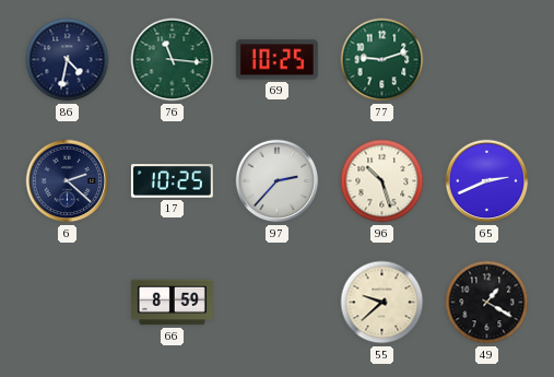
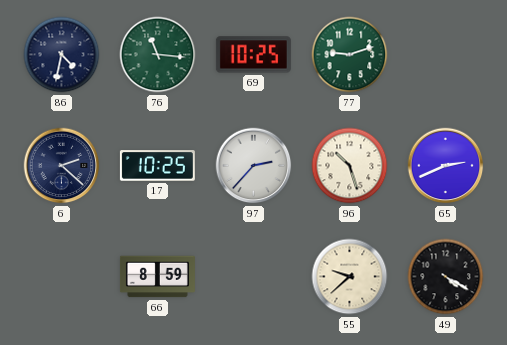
49: 1:20 -> 4:20 (446, 277)
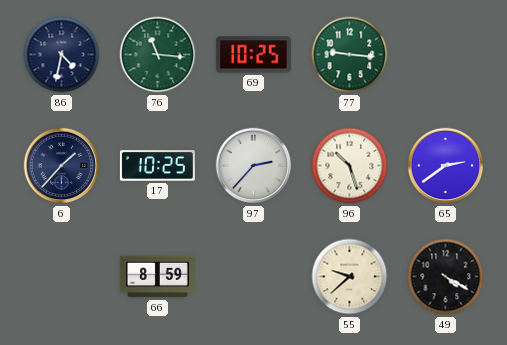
77: 9:12 -> 9:16 (350, 55)
6: 2:22 -> 1:37 (62, 166)
65: 2:41 -> 2:39 (446, 166)
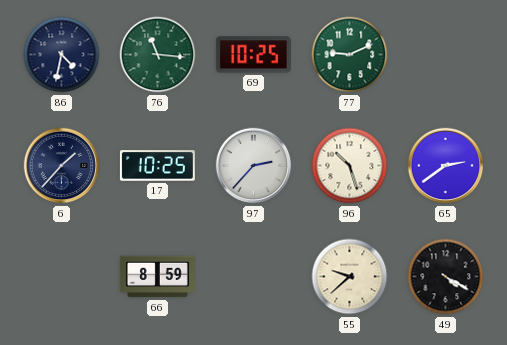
77: 9:16 -> 9:11 (350, 55)
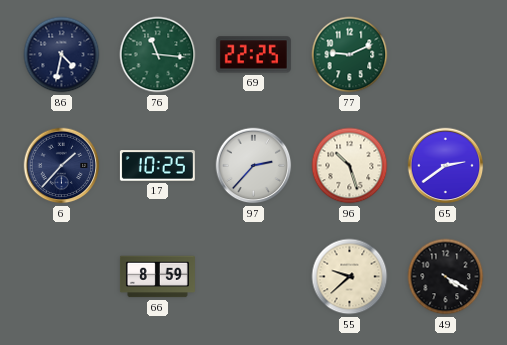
69: 10:25 -> 22:25 (253, 55)
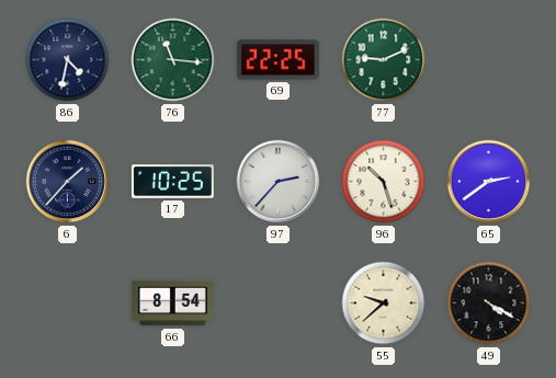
66: 8:59 -> 8:54 (172, 303)
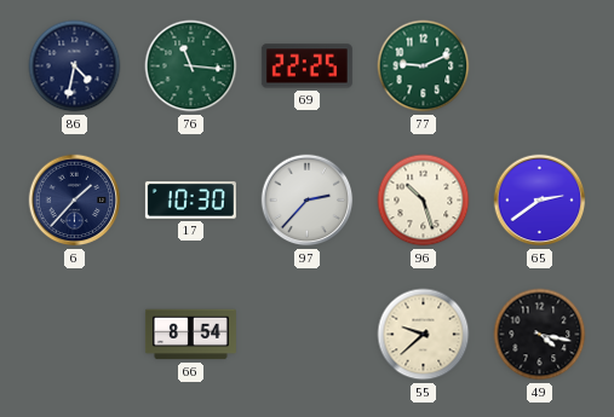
17: 10:25 -> 10:30 (190, 201)
49: 4:20 -> 4:17 (540, 335)
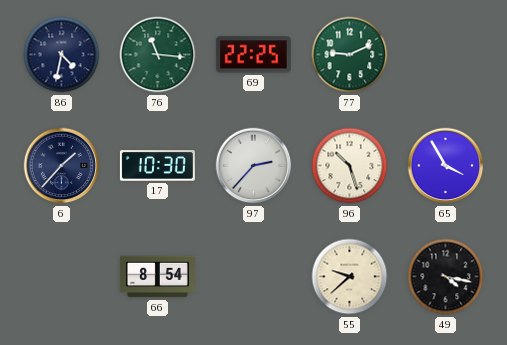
65: 2:39 -> 3:55 (446, 166)
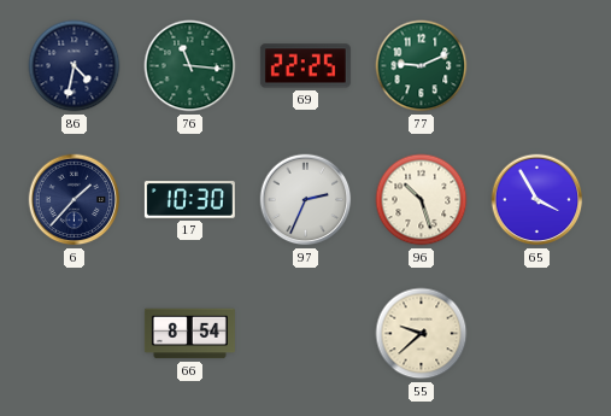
97: 2:37 -> 2:34 (306, 200)
49: 4:17 -> none (446, 277)
